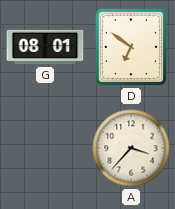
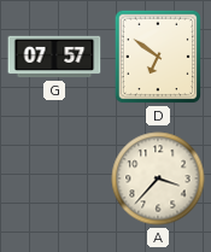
G: 08:01 -> 07:57 (54, 57)
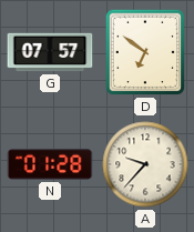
N: none -> 01:28 (50, 164)
A: 3:37 -> 9:37 (145, 164)
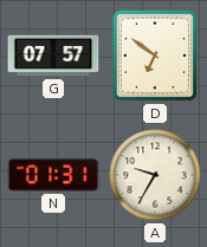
N: 01:28 -> 01:31 (53, 175)
A: 9:37 -> 9:35 (155, 175)
